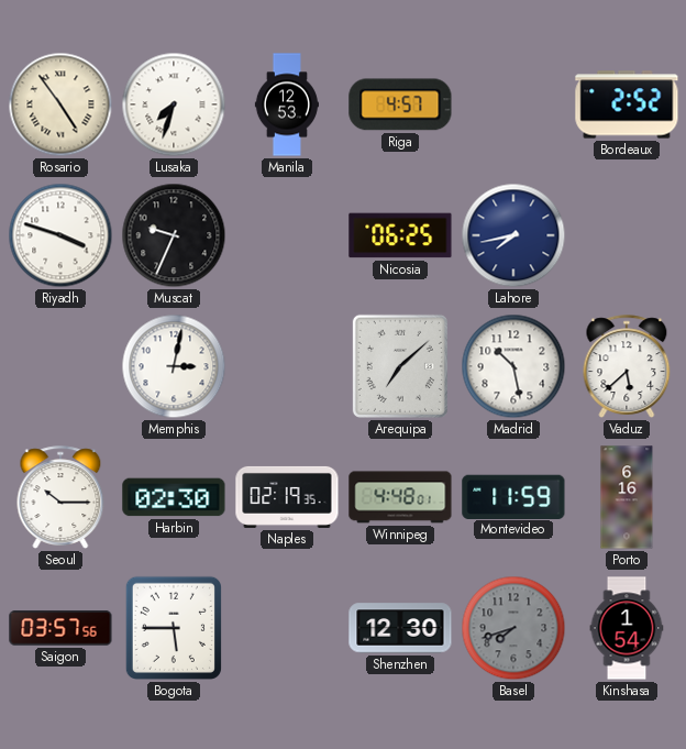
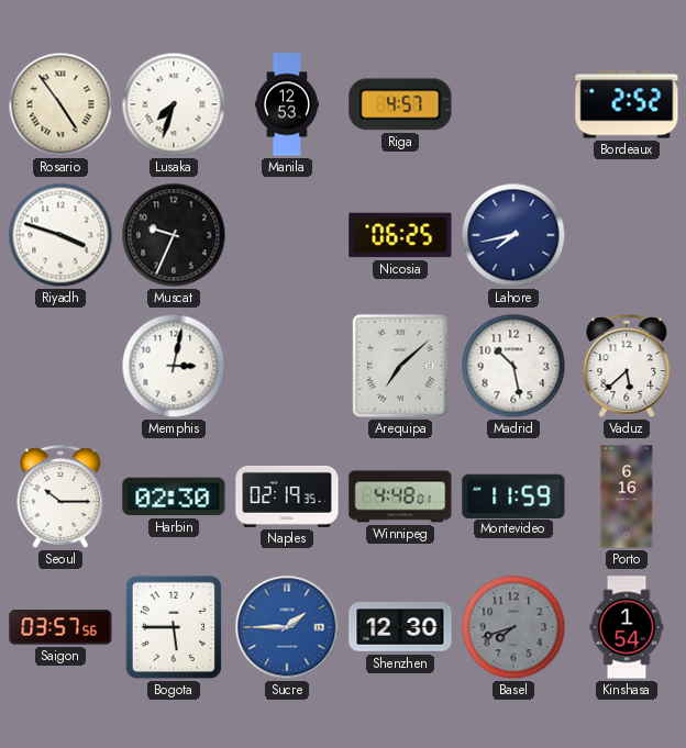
Sucre: none -> 1:45 (287, 627)
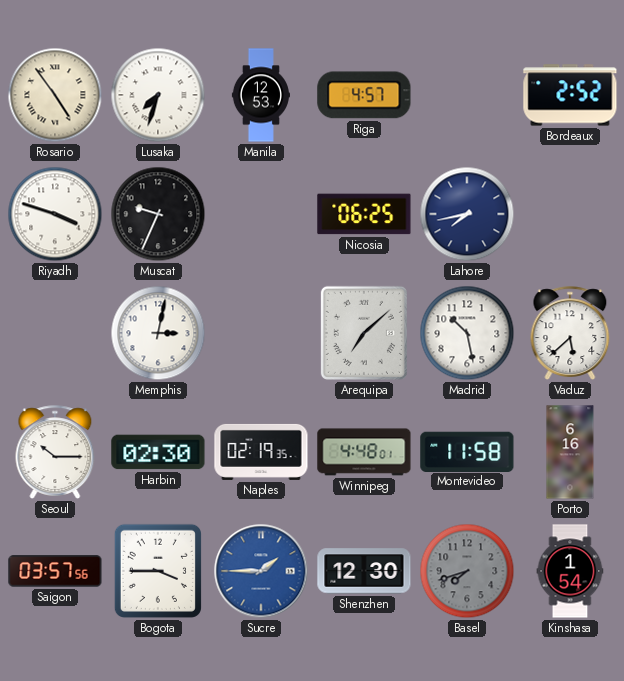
Montevideo: 11:59 -> 11:58 (467, 451)
Bogota: 5:45 -> 3:45 (158, 571)
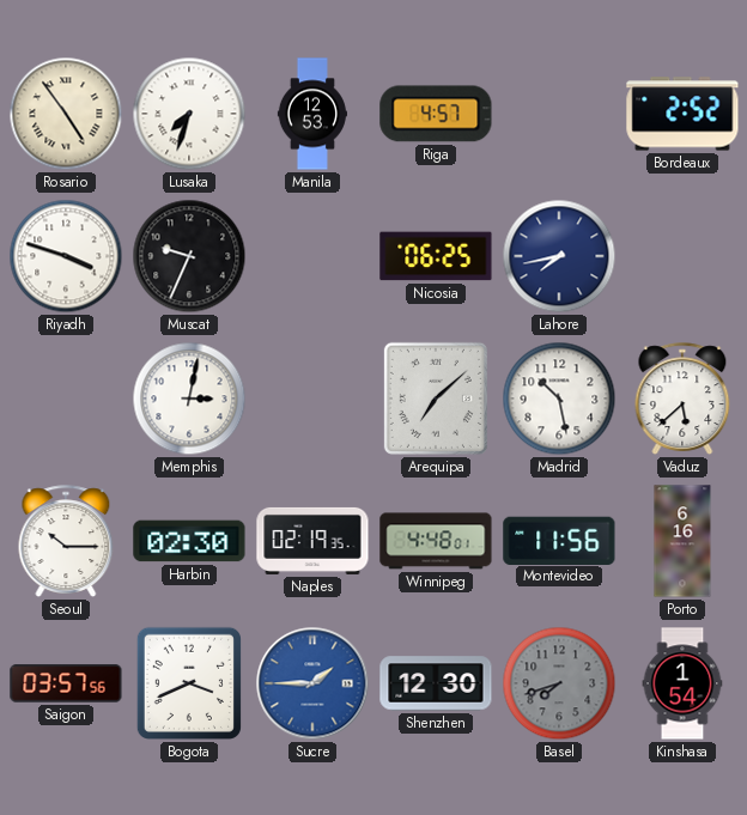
Montevideo: 11:58 -> 11:56 (559, 540)
Bogota: 3:45 -> 3:41 (189, 683)
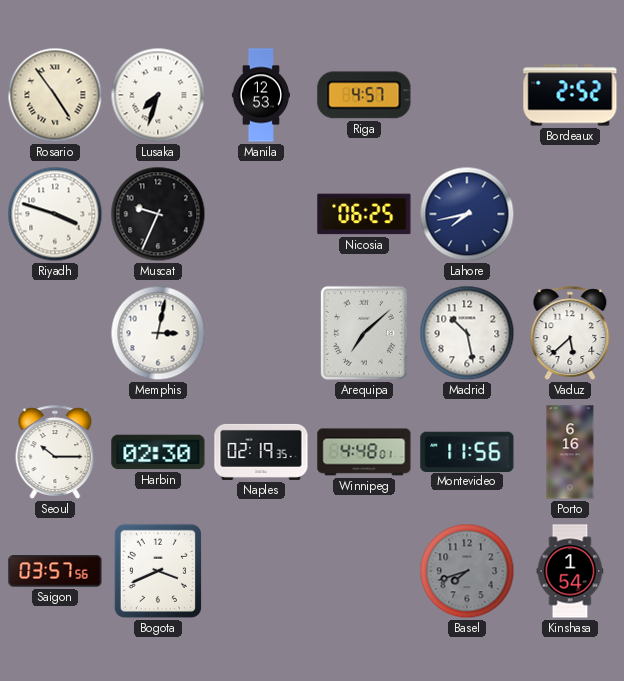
Sucre: 1:45 -> none (312, 683)
Shenzhen: 12:30 -> none (436, 683)
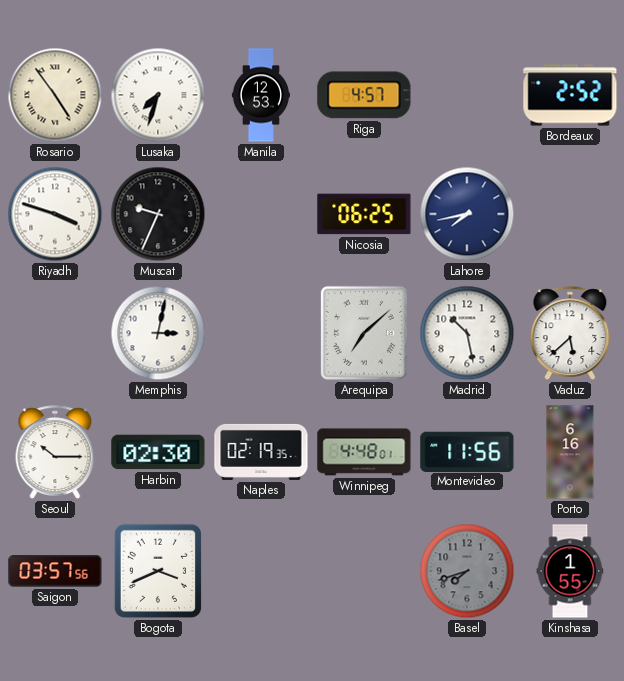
Kinshasa: 1:54 -> 1:55 (570, 571)
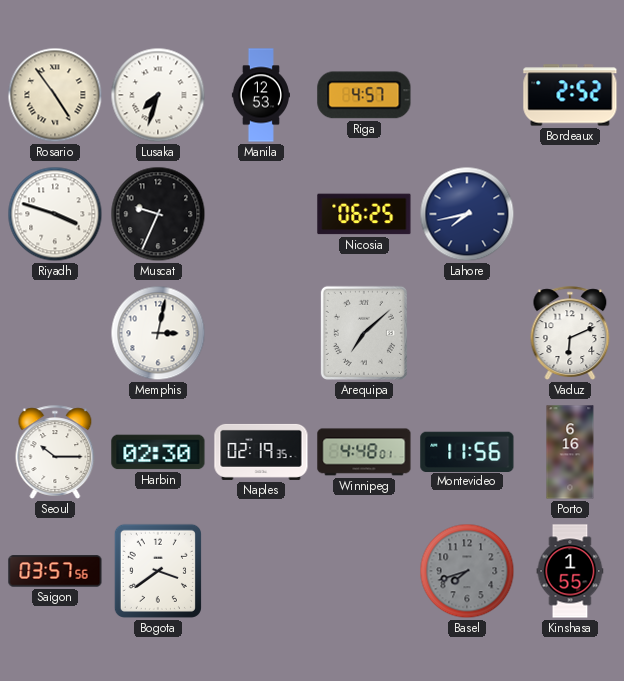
Madrid: 10:28 -> none (467, 333)
Vaduz: 5:38 -> 6:11 (570, 333)
Bogota: 3:41 -> 3:39 (158, 571)
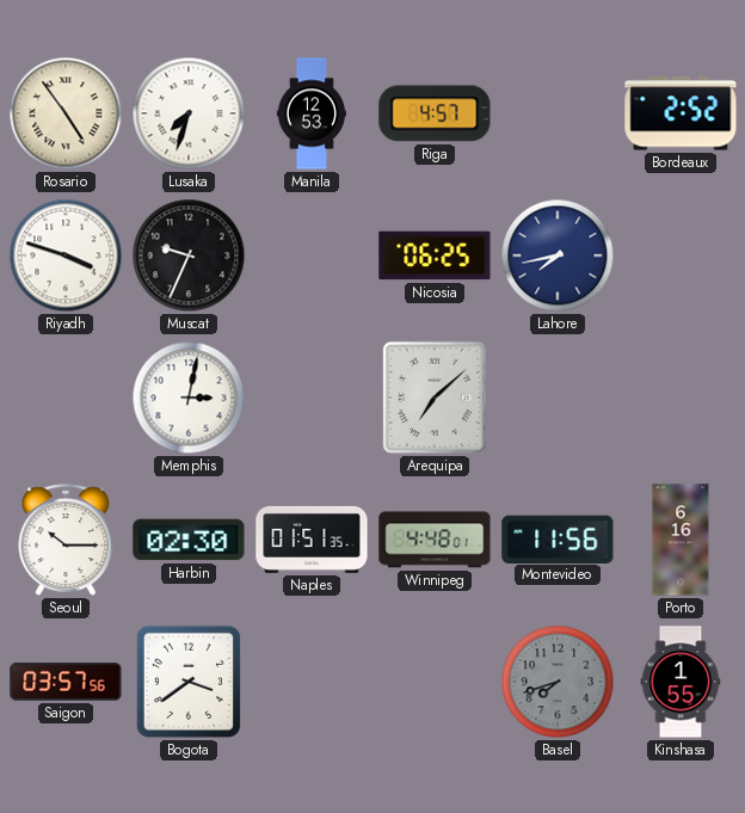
Vaduz: 6:11 -> none (570, 333)
Naples: 02:19 -> 01:51 (312, 540)
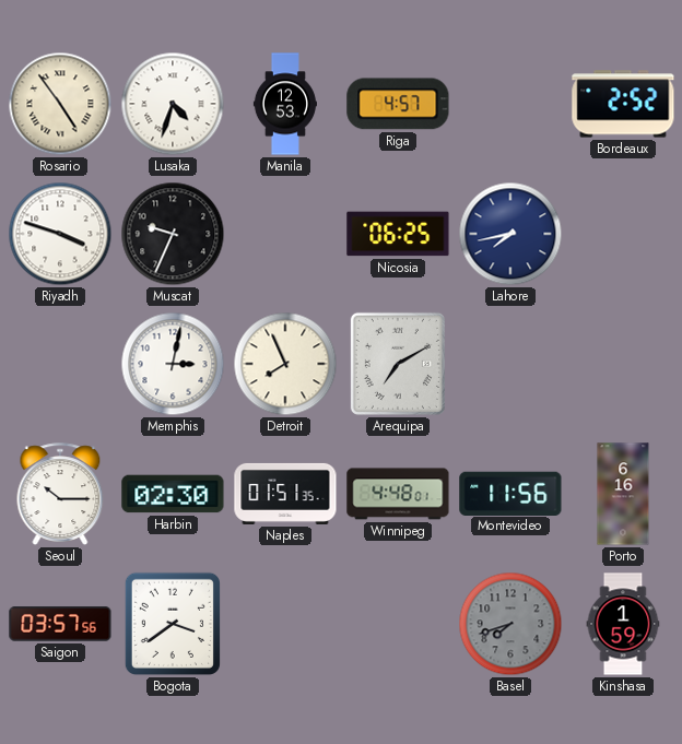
Lusaka: 7:33 -> 4:33 (173, 104)
Detroit: none -> 7:56 (285, 364)
Arequipa: 7:08 -> 7:10 (398, 364)
Kinshasa: 1:55 -> 1:59 (623, 624)
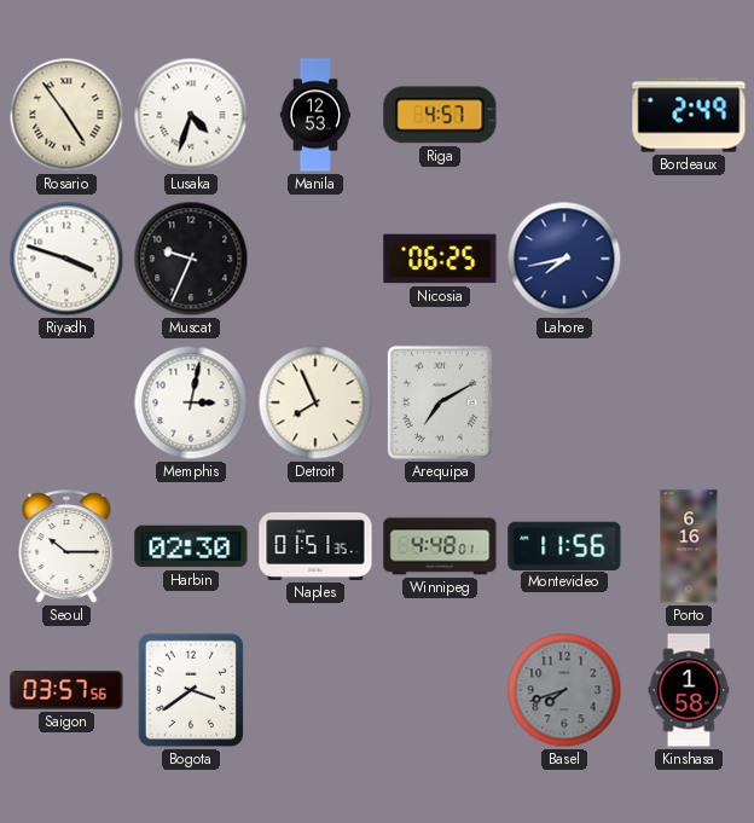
Bordeaux: 2:52 -> 2:49 (689, 115)
Kinshasa: 1:59 -> 1:58 (689, 690)
